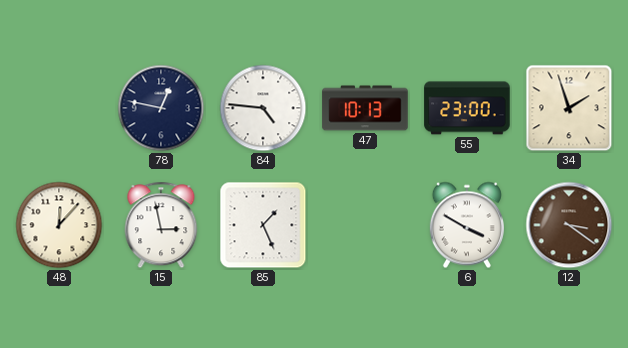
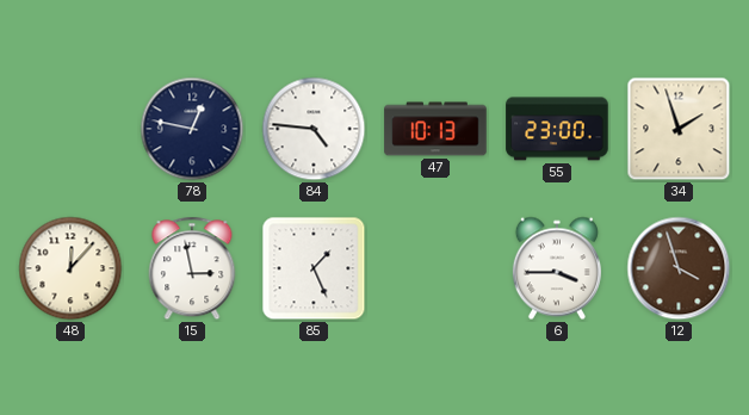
6: 3:50 -> 3:45 (557, 268)
12: 3:21 -> 3:57 (679, 268)
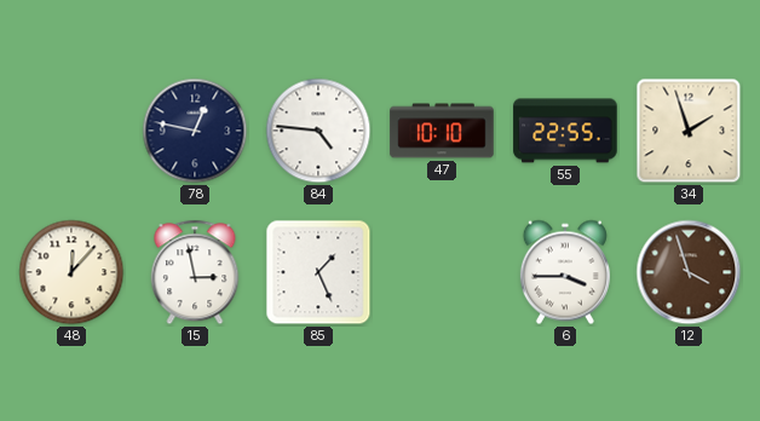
47: 10:13 -> 10:10 (442, 131)
55: 23:00 -> 22:55 (565, 131)
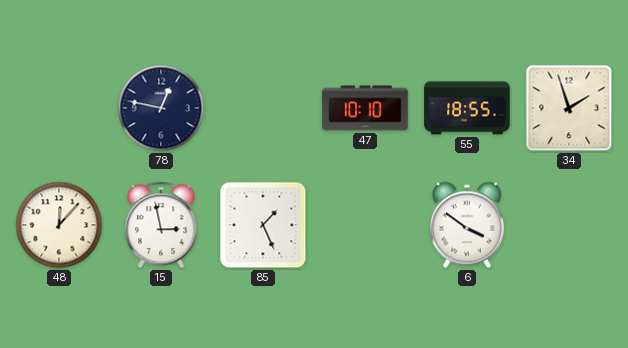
84: 4:46 -> none (318, 131)
55: 22:55 -> 18:55 (467, 108)
6: 3:45 -> 3:51 (467, 225)
12: 3:57 -> none (689, 272)
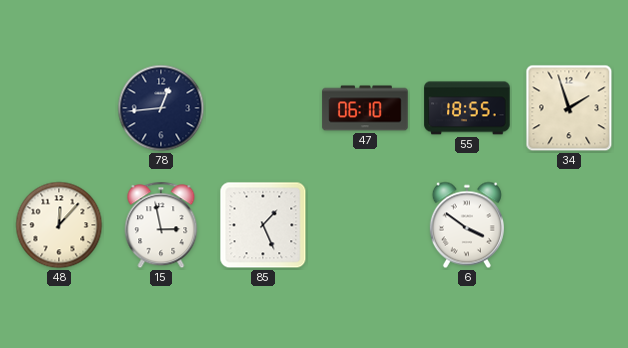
78: 12:47 -> 12:44 (161, 108)
47: 10:10 -> 06:10 (365, 108)
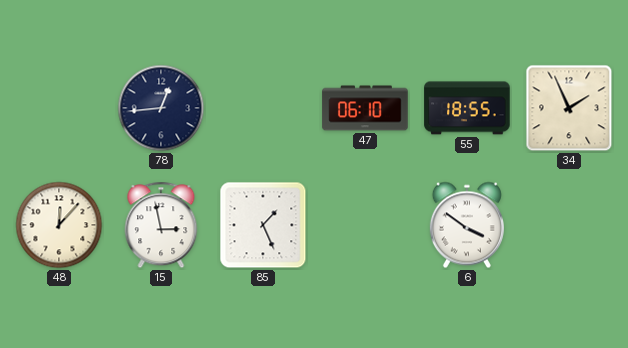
34: 1:57 -> 1:56 (569, 108)
